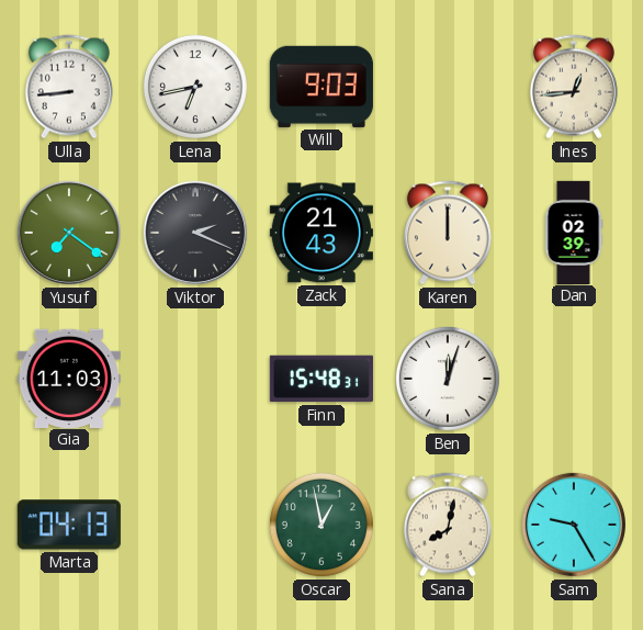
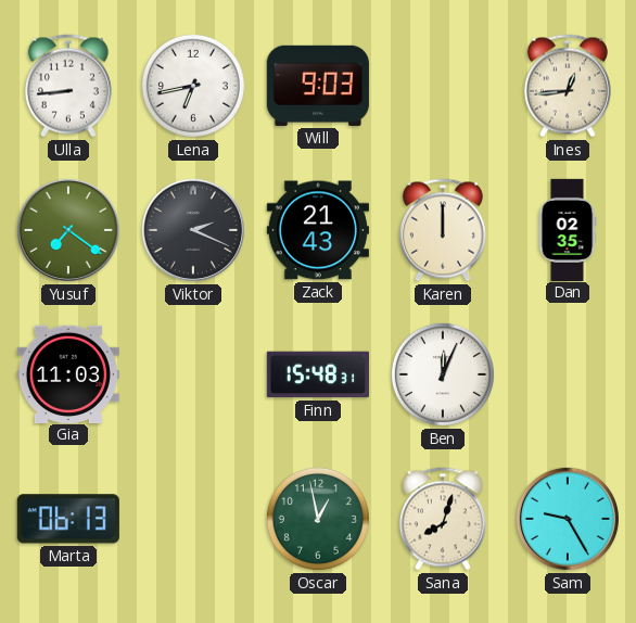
Dan: 02:39 -> 02:35 (568, 229)
Ben: 12:03 -> 12:04 (443, 374)
Marta: 04:13 -> 06:13 (68, 519)
Sana: 8:02 -> 8:03 (443, 519)
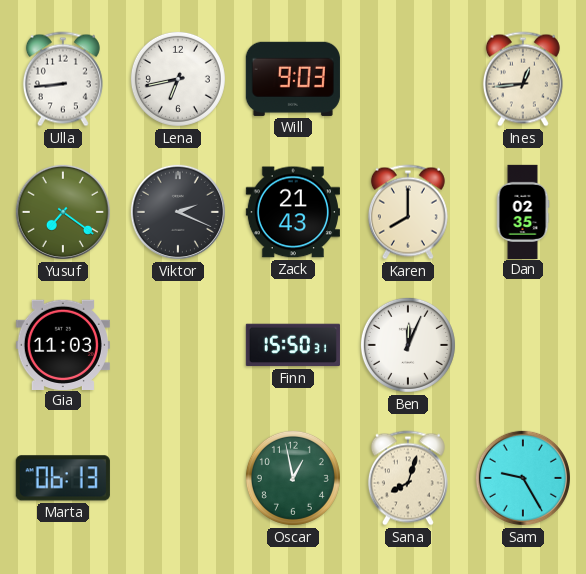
Karen: 12:00 -> 8:00 (408, 212)
Finn: 15:48 -> 15:50 (293, 345)
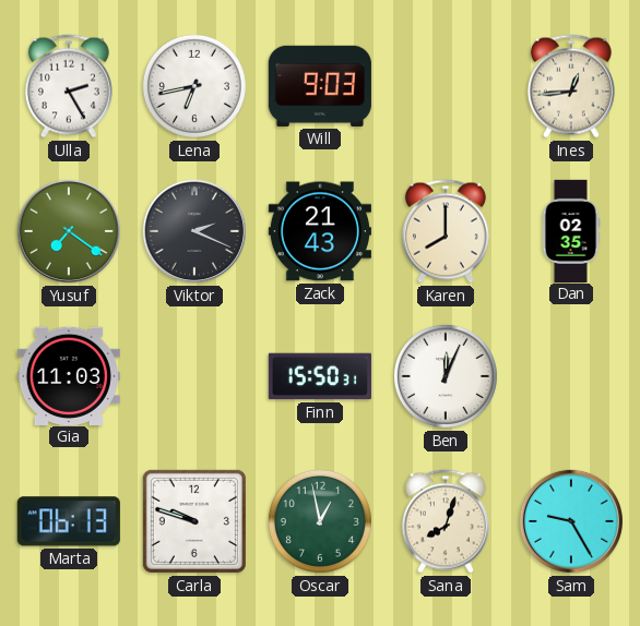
Ulla: 8:44 -> 2:25 (69, 86)
Carla: none -> 9:48 (194, 521)
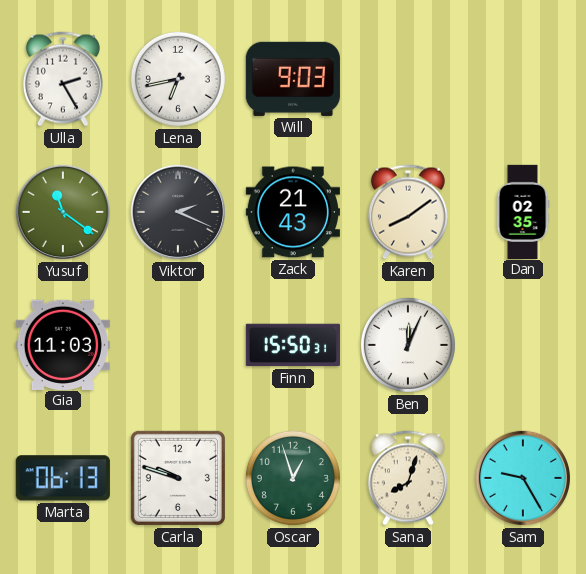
Ines: 12:44 -> none (571, 86)
Yusuf: 7:21 -> 11:21 (63, 212)
Karen: 8:00 -> 8:09 (408, 212)
Oscar: 12:58 -> 12:57 (293, 478)
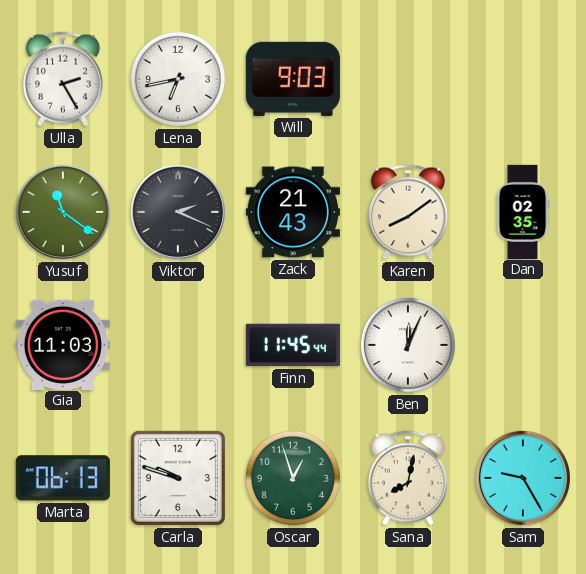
Finn: 15:50 -> 11:45 (293, 345)
Sana: 8:03 -> 8:02 (408, 478)
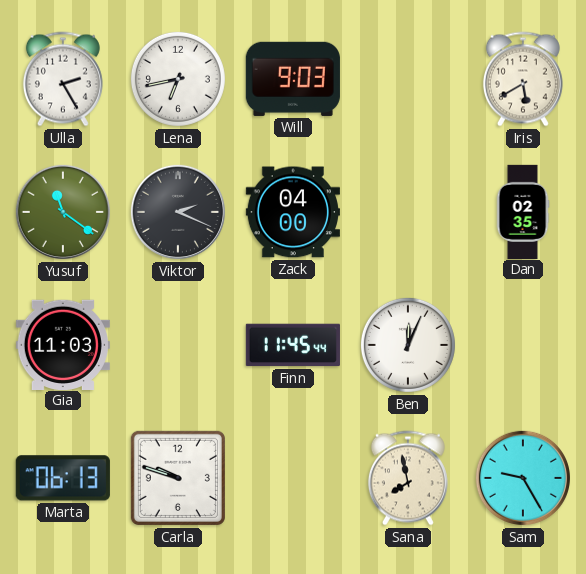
Iris: none -> 5:40 (523, 79)
Zack: 21:43 -> 04:00 (293, 212)
Karen: 8:09 -> none (408, 212)
Oscar: 12:57 -> none (293, 478)
Sana: 8:02 -> 7:58 (408, 478)
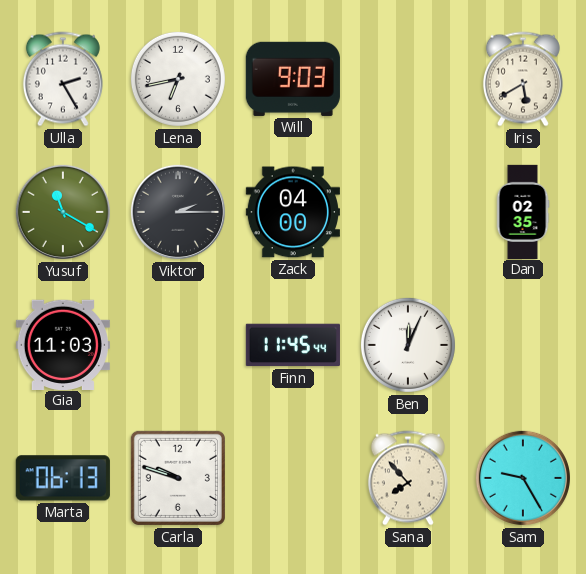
Yusuf: 11:21 -> 11:20 (63, 212)
Viktor: 2:19 -> 2:15 (178, 212)
Sana: 7:58 -> 7:53 (408, 478)
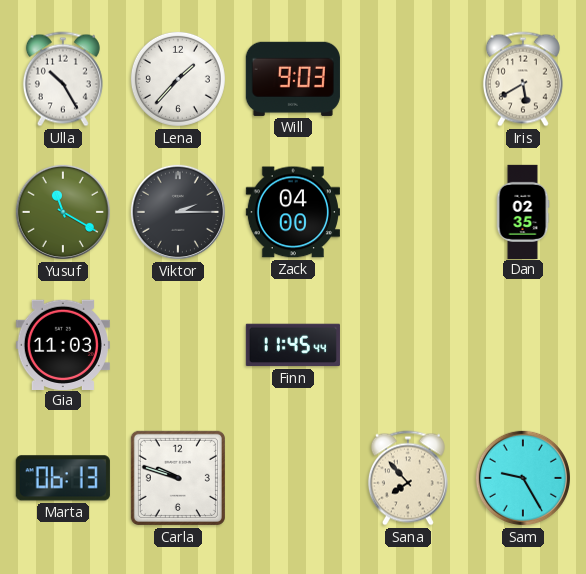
Ulla: 2:25 -> 10:25 (63, 79)
Lena: 6:43 -> 1:37 (178, 79)
Ben: 12:04 -> none (408, 345)
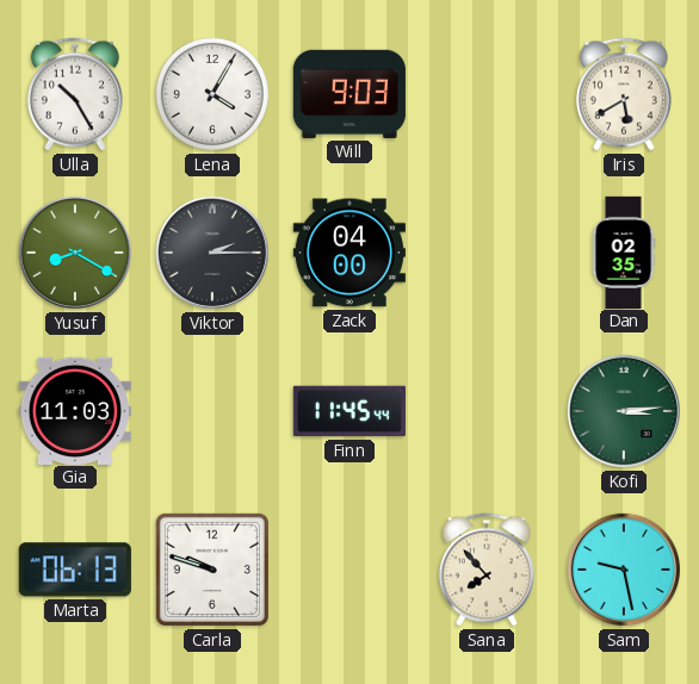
Lena: 1:37 -> 4:05 (212, 94)
Yusuf: 11:20 -> 8:20 (75, 253)
Kofi: none -> 3:14 (624, 411)
Sam: 9:25 -> 9:28 (624, 570)
